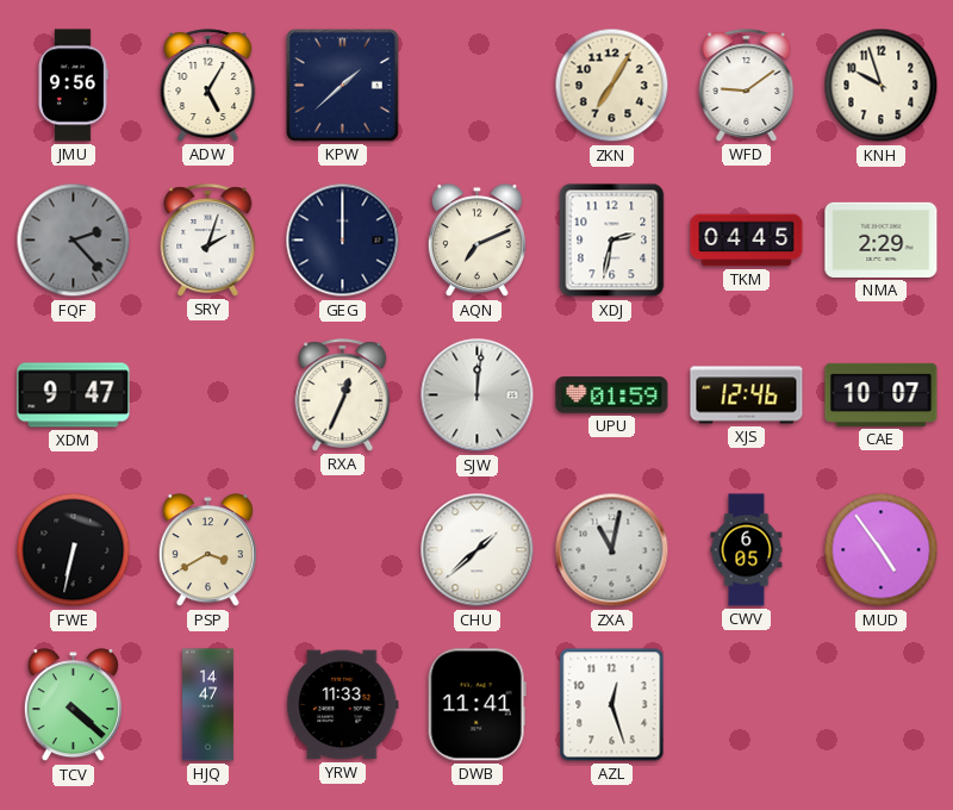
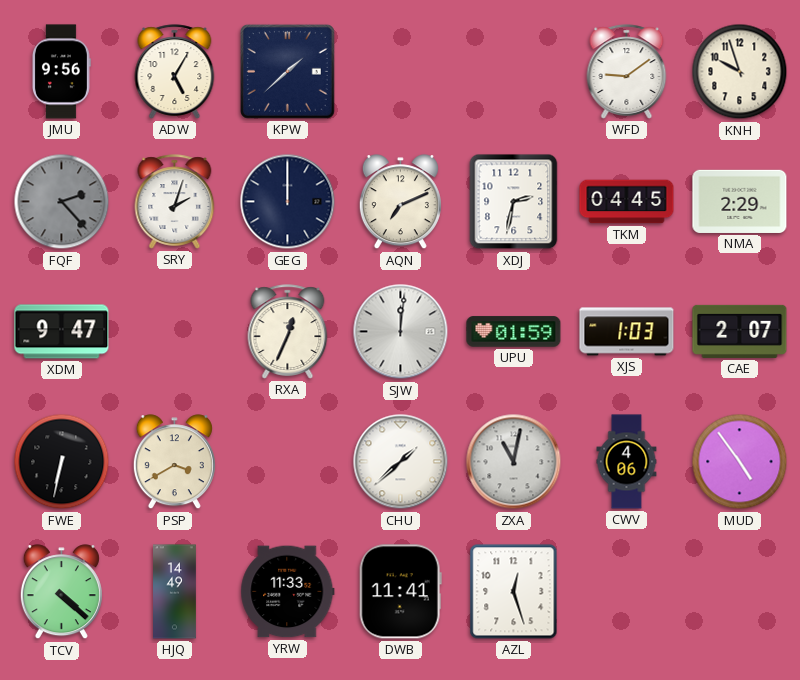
ZKN: 7:05 -> none (612, 86)
XJS: 12:46 -> 1:03 (627, 332)
CAE: 10:07 -> 2:07 (740, 331)
CWV: 6:05 -> 4:06 (627, 462)
HJQ: 14:47 -> 14:49 (175, 592)
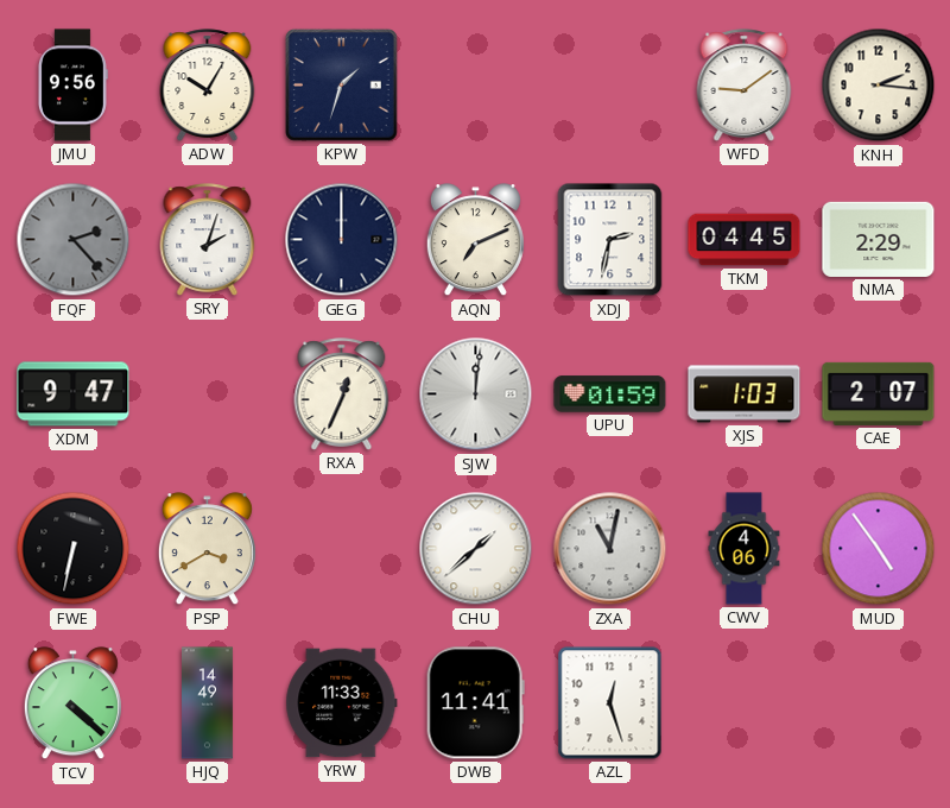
ADW: 5:05 -> 10:05 (208, 86)
KPW: 1:38 -> 1:33 (341, 84)
KNH: 9:57 -> 2:16 (879, 86)
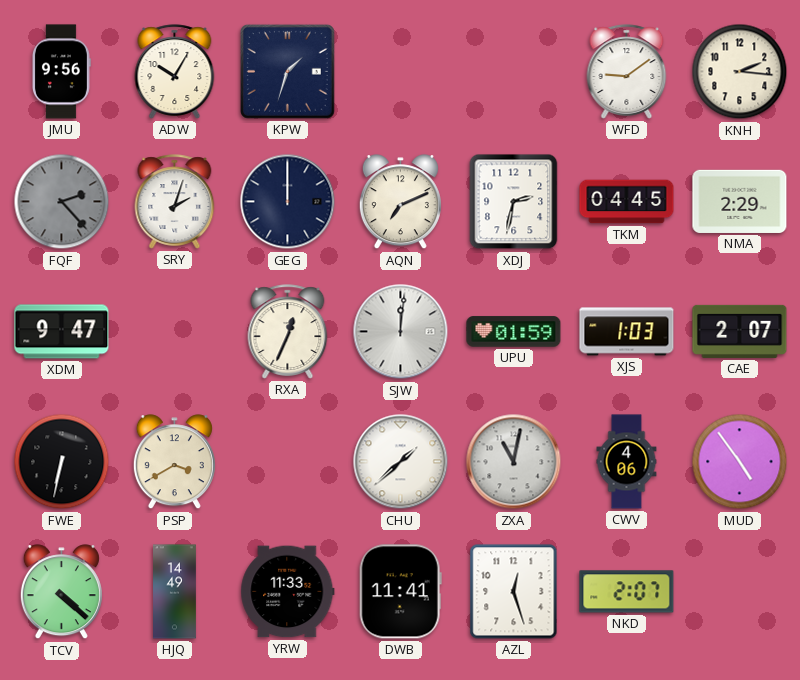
NKD: none -> 2:07 (627, 592)
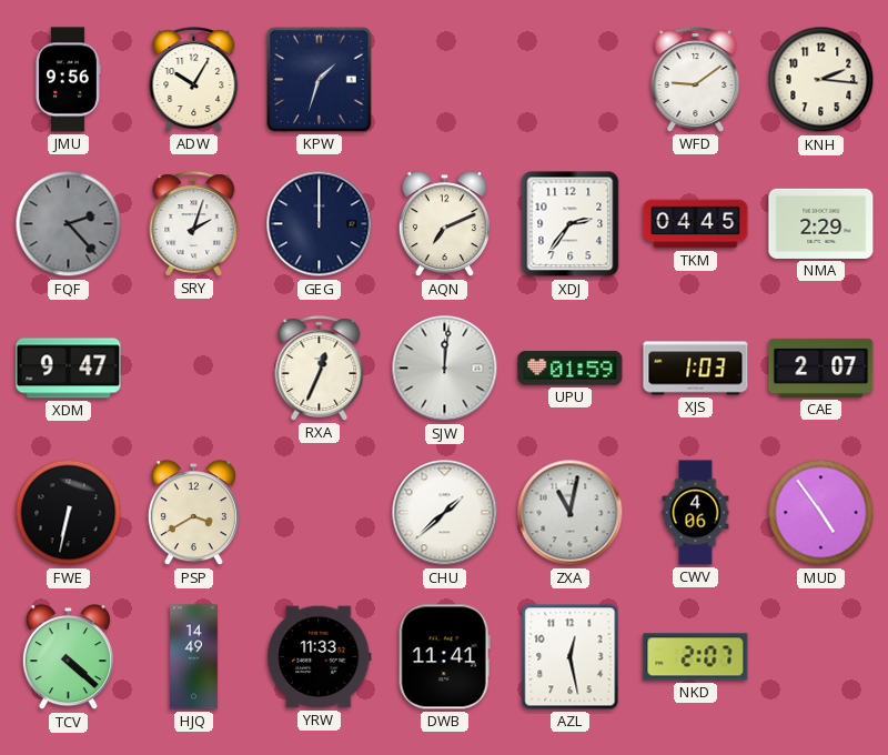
XDJ: 2:32 -> 2:36 (571, 224)
AZL: 12:27 -> 12:28 (571, 657)
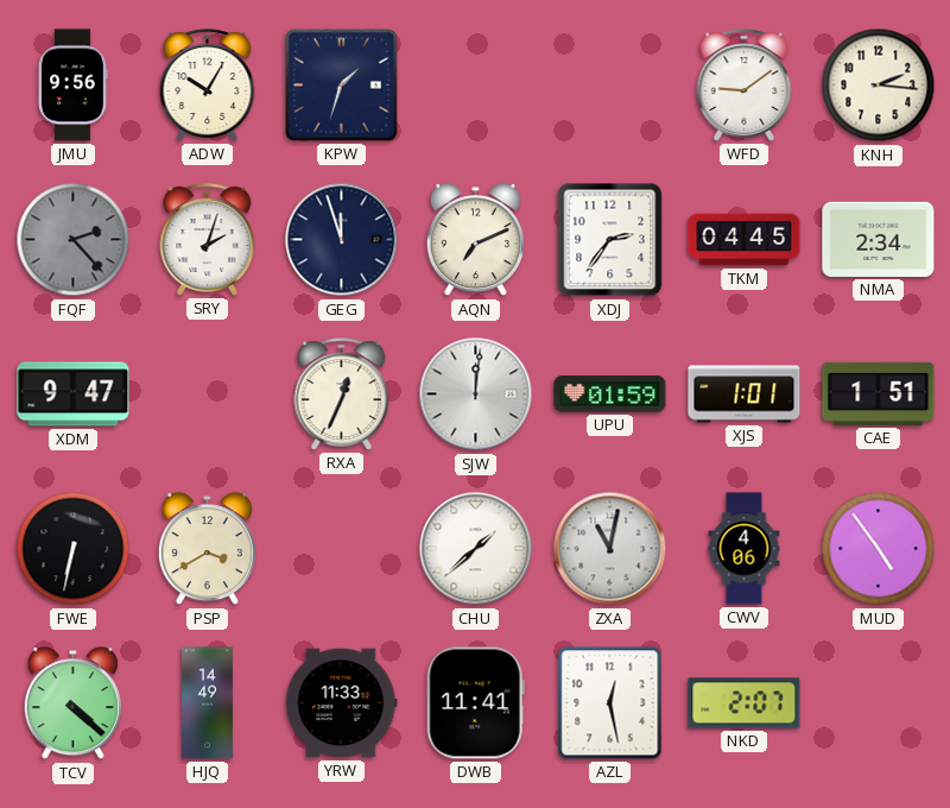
GEG: 12:00 -> 11:57 (342, 240)
NMA: 2:29 -> 2:34 (879, 239)
XJS: 1:03 -> 1:01 (745, 394)
CAE: 2:07 -> 1:51 (879, 393)
